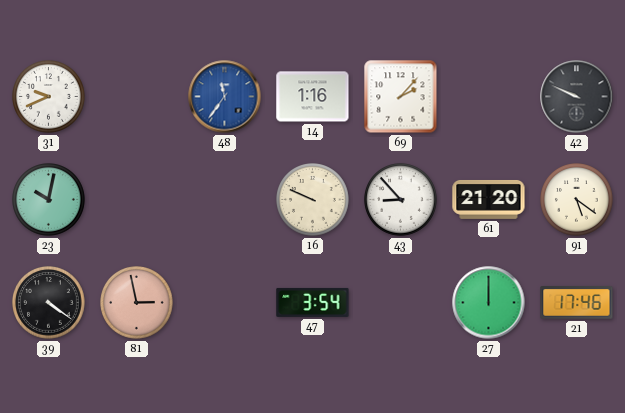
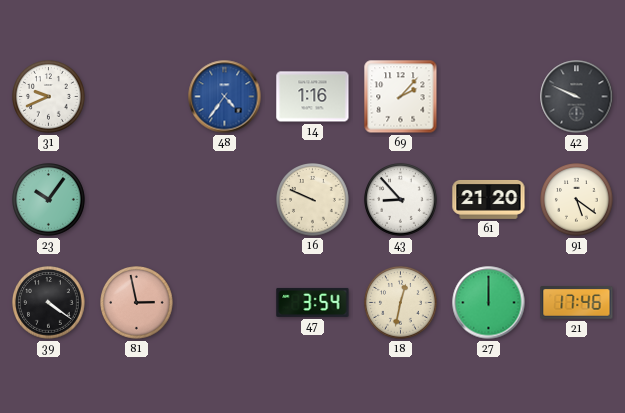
48: 11:36 -> 4:36 (225, 97)
23: 10:02 -> 10:06 (49, 200)
18: none -> 12:32 (401, 303)
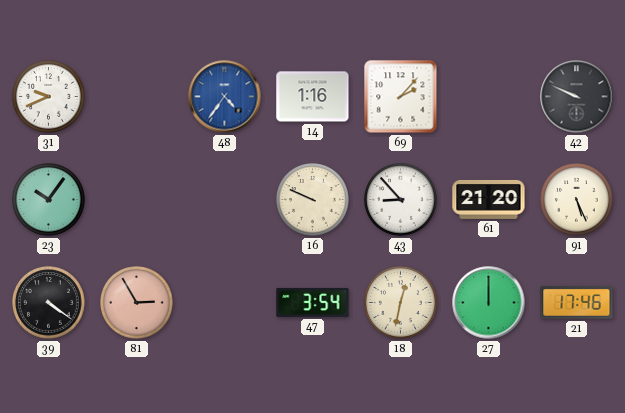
91: 5:21 -> 5:26 (577, 200)
81: 2:58 -> 2:55 (137, 303)
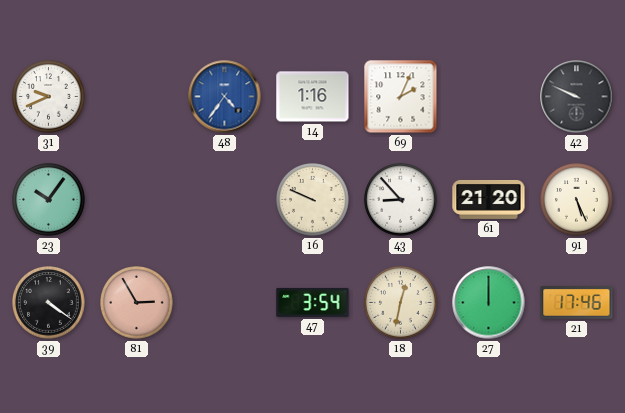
69: 2:07 -> 2:04 (401, 97)
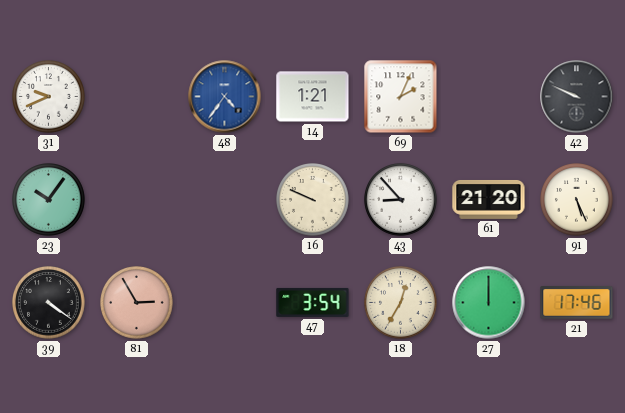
14: 1:16 -> 1:21 (313, 97)
18: 12:32 -> 12:35 (401, 303)
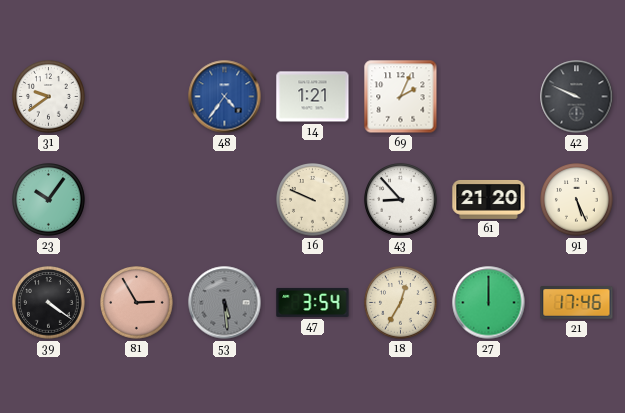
31: 9:41 -> 9:39 (49, 97)
53: none -> 5:29 (225, 303)
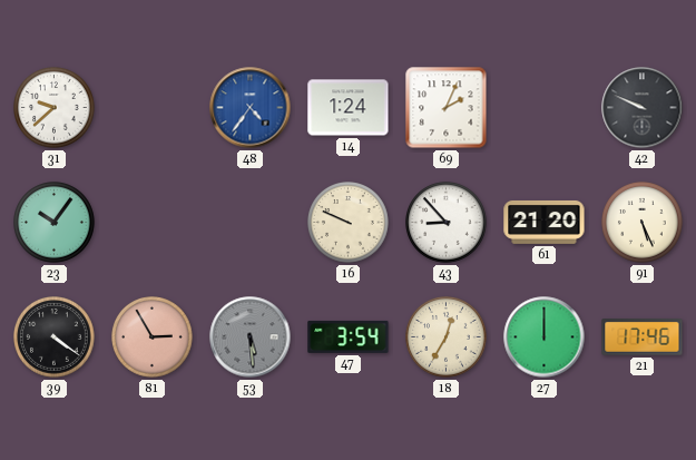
31: 9:39 -> 9:38 (55, 108)
14: 1:21 -> 1:24 (349, 108)
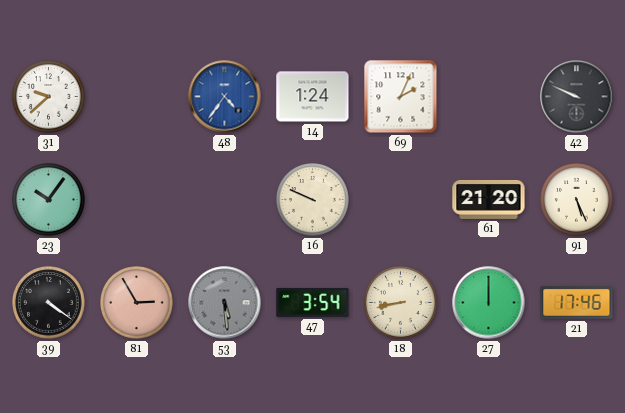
43: 8:53 -> none (447, 223)
18: 12:35 -> 8:43 (401, 303)
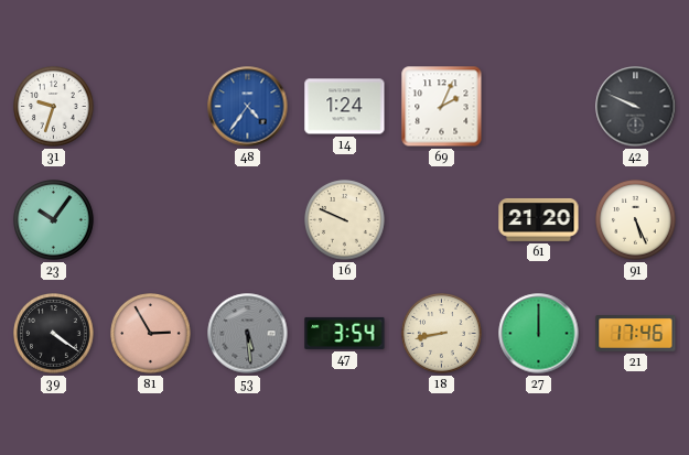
31: 9:38 -> 9:33 (54, 107)
